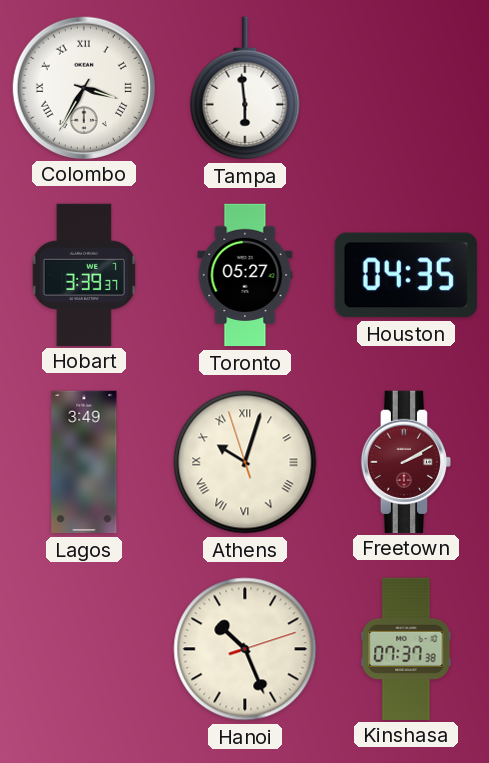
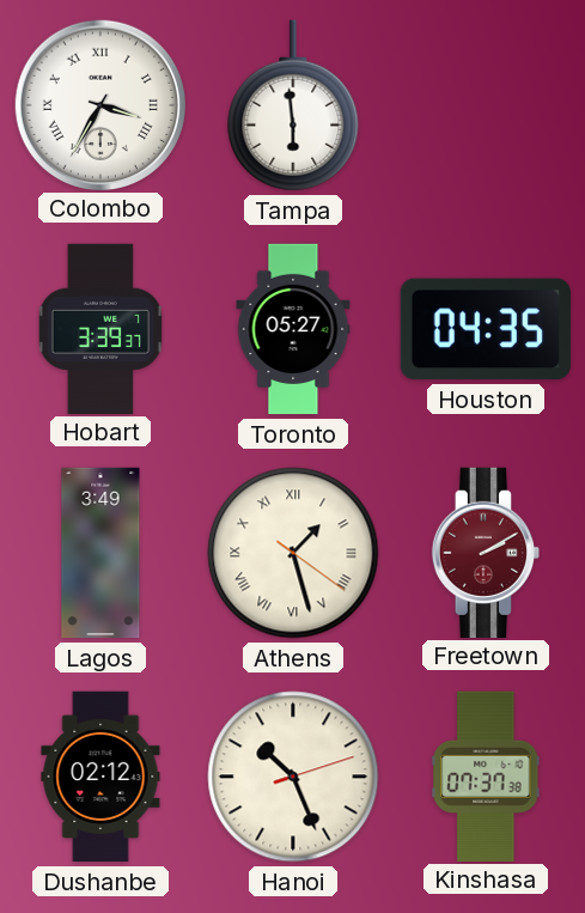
Athens: 10:02 -> 1:27 (293, 553)
Dushanbe: none -> 02:12 (100, 777)
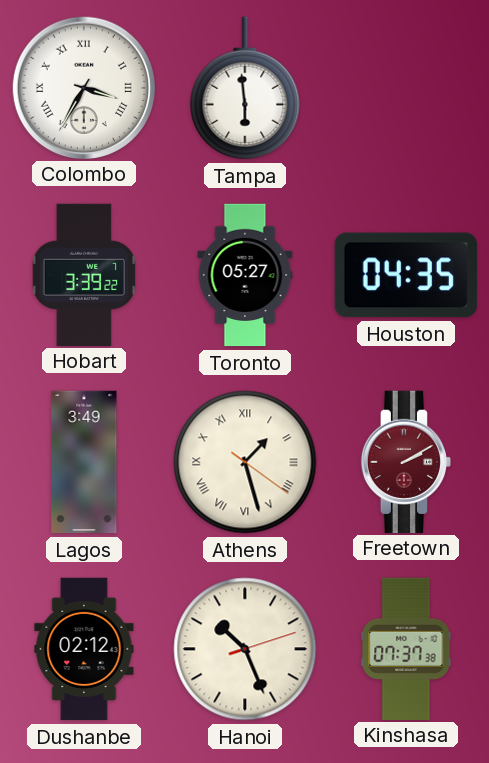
Hobart: 3:39:37 -> 3:39:22 (84, 274)
